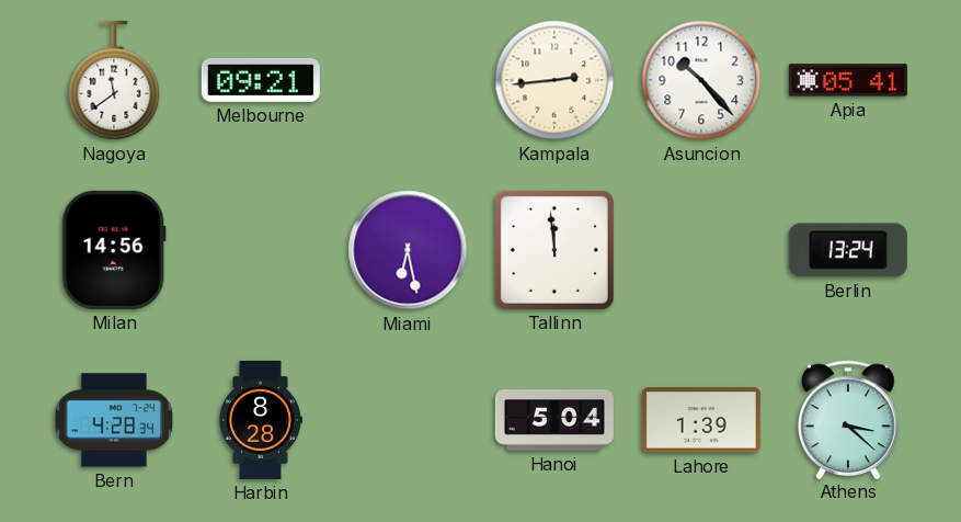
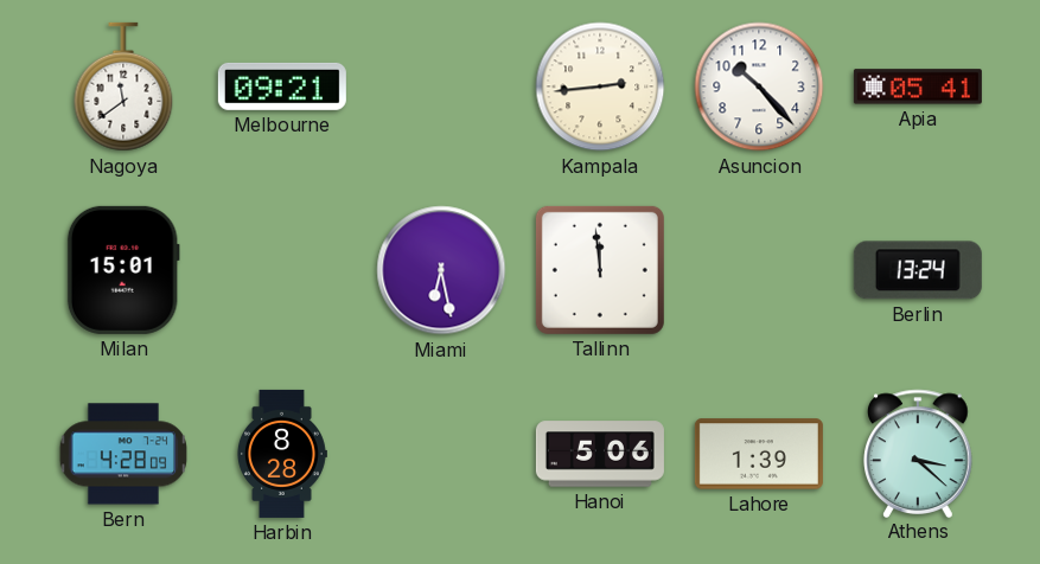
Milan: 14:56 -> 15:01 (123, 270)
Bern: 4:28:34 -> 4:28:09 (122, 454)
Hanoi: 5:04 -> 5:06 (600, 454)
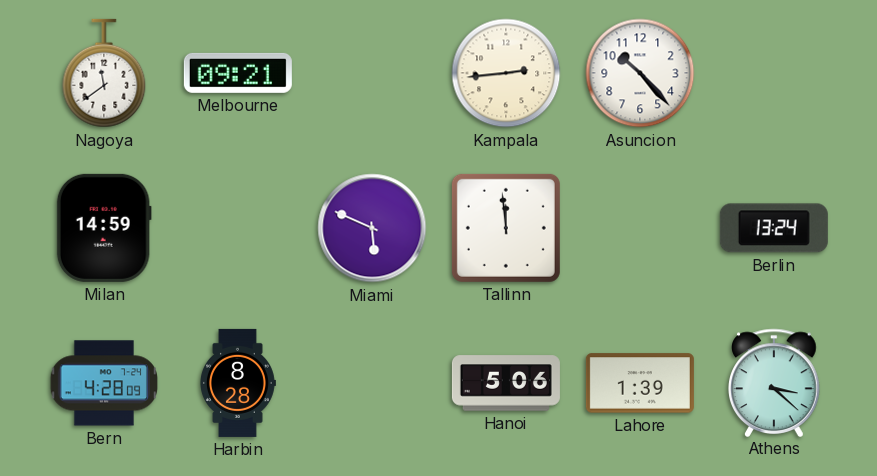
Apia: 05:41 -> none (918, 86)
Milan: 15:01 -> 14:59 (104, 228)
Miami: 6:28 -> 5:49 (372, 228)
